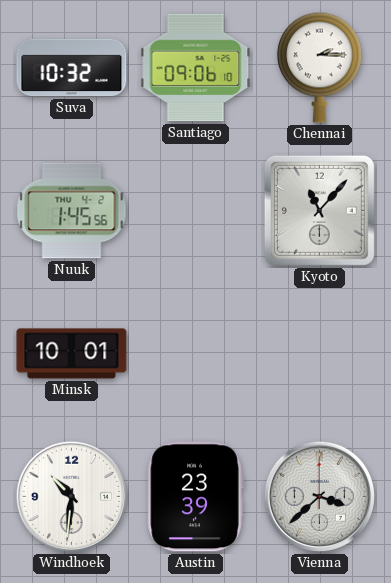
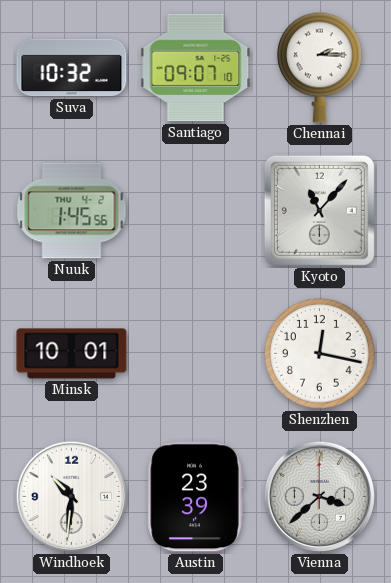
Santiago: 09:06 -> 09:07 (196, 68)
Shenzhen: none -> 12:17 (320, 354)
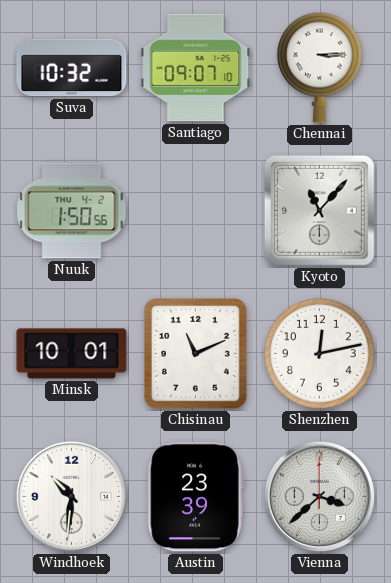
Chennai: 2:15 -> 3:15 (319, 67)
Nuuk: 1:45 -> 1:50 (72, 211)
Chisinau: none -> 11:11 (196, 354)
Shenzhen: 12:17 -> 12:13 (320, 354)
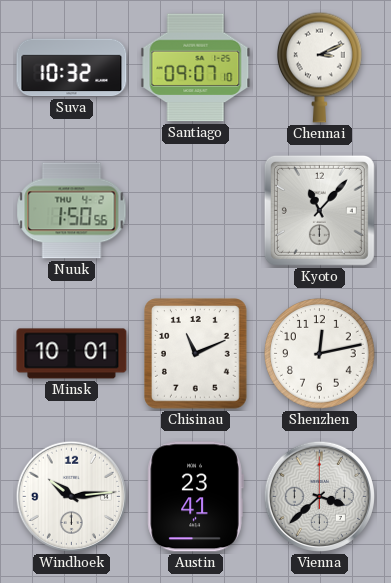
Chennai: 3:15 -> 3:11 (319, 67)
Windhoek: 10:31 -> 10:14 (71, 496)
Austin: 23:39 -> 23:41 (195, 497)
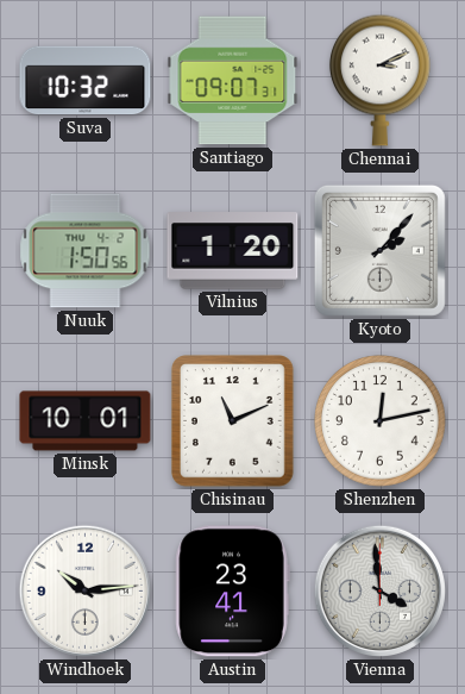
Santiago: 09:07:10 -> 09:07:31 (233, 81)
Vilnius: none -> 1:20 (233, 251)
Kyoto: 11:07 -> 2:07 (379, 250)
Vienna: 3:38 -> 3:59 (379, 590)
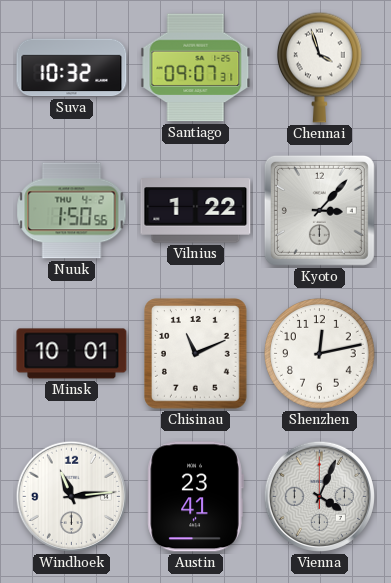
Chennai: 3:11 -> 3:57 (319, 67)
Vilnius: 1:20 -> 1:22 (196, 211)
Kyoto: 2:07 -> 3:07 (319, 210)
Windhoek: 10:14 -> 11:14 (71, 496)
Vienna: 3:59 -> 4:04 (319, 496)
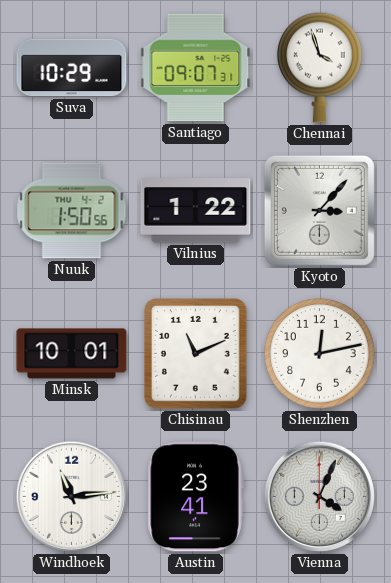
Suva: 10:32 -> 10:29 (72, 68)
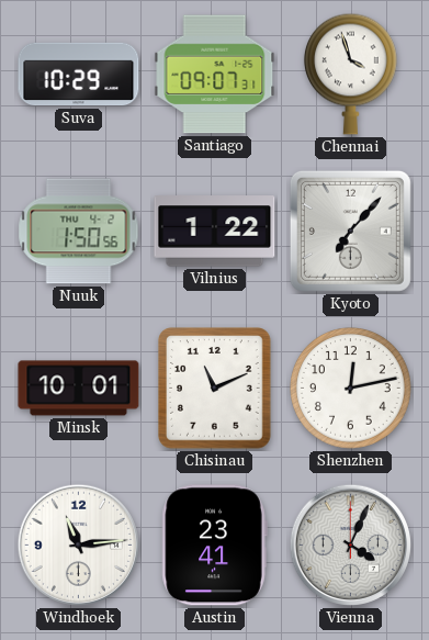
Kyoto: 3:07 -> 7:07 (350, 231)
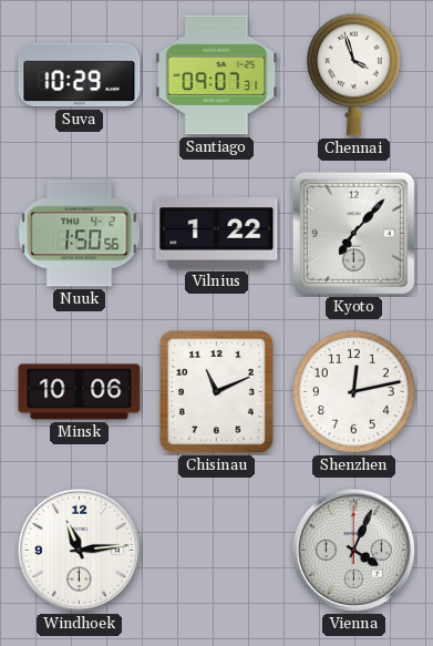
Minsk: 10:01 -> 10:06 (80, 392)
Austin: 23:41 -> none (214, 546)
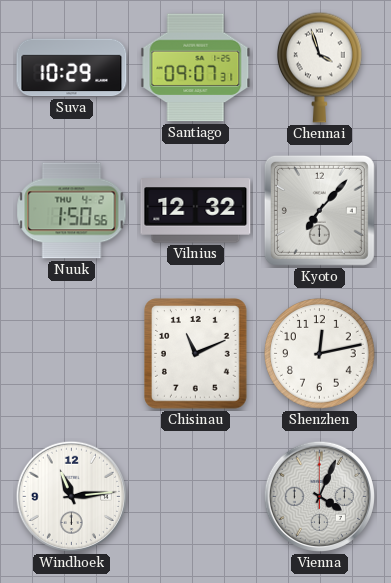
Vilnius: 1:22 -> 12:32 (196, 211)
Minsk: 10:06 -> none (80, 392)
